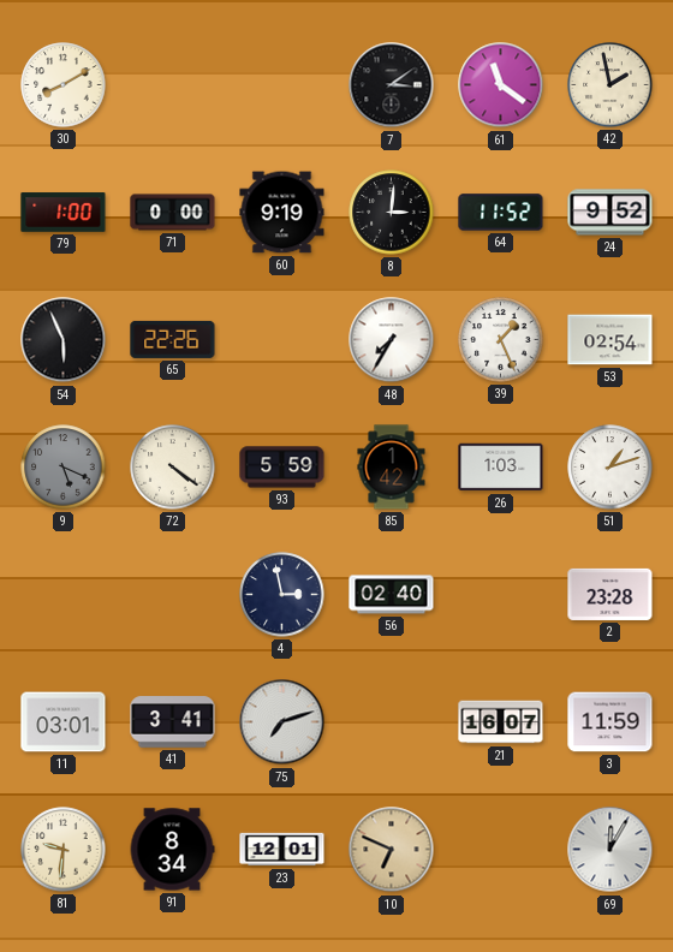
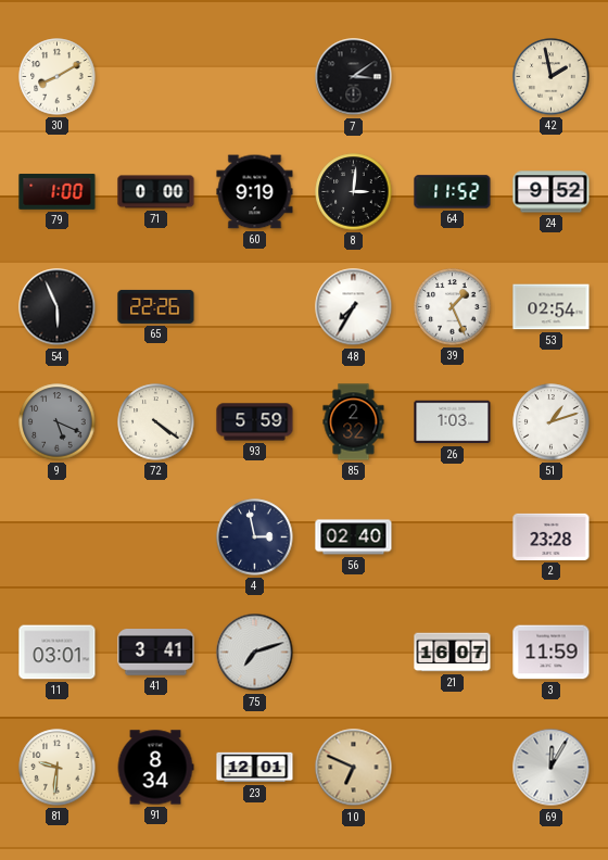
61: 11:21 -> none (501, 85)
85: 1:42 -> 2:32 (354, 422)
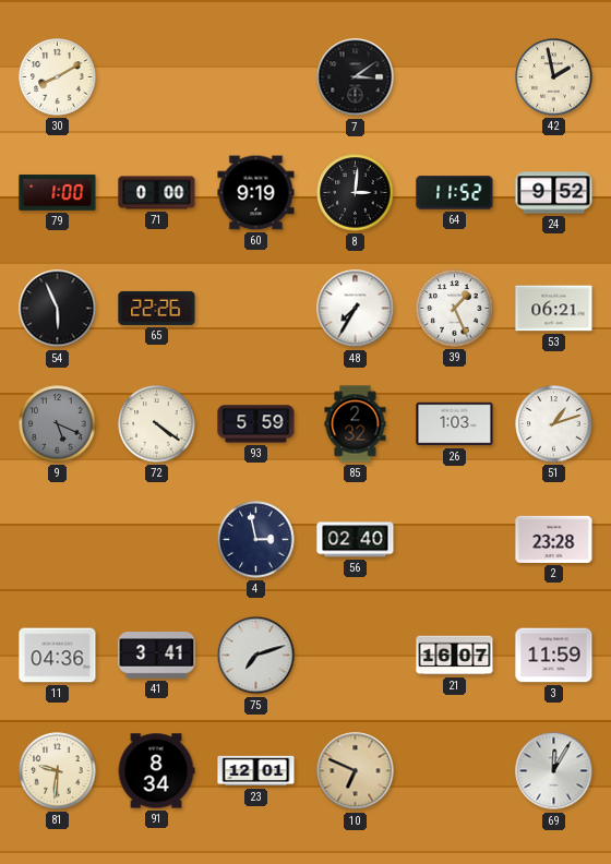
53: 02:54 -> 06:21 (554, 309)
11: 03:01 -> 04:36 (58, 656)
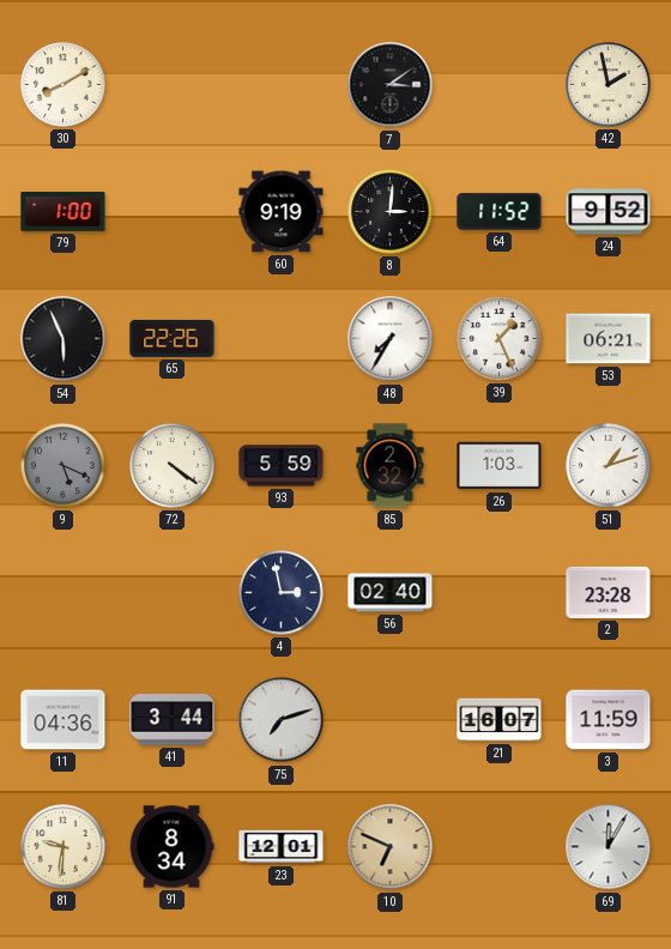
71: 0:00 -> none (157, 193)
41: 3:41 -> 3:44 (173, 720)
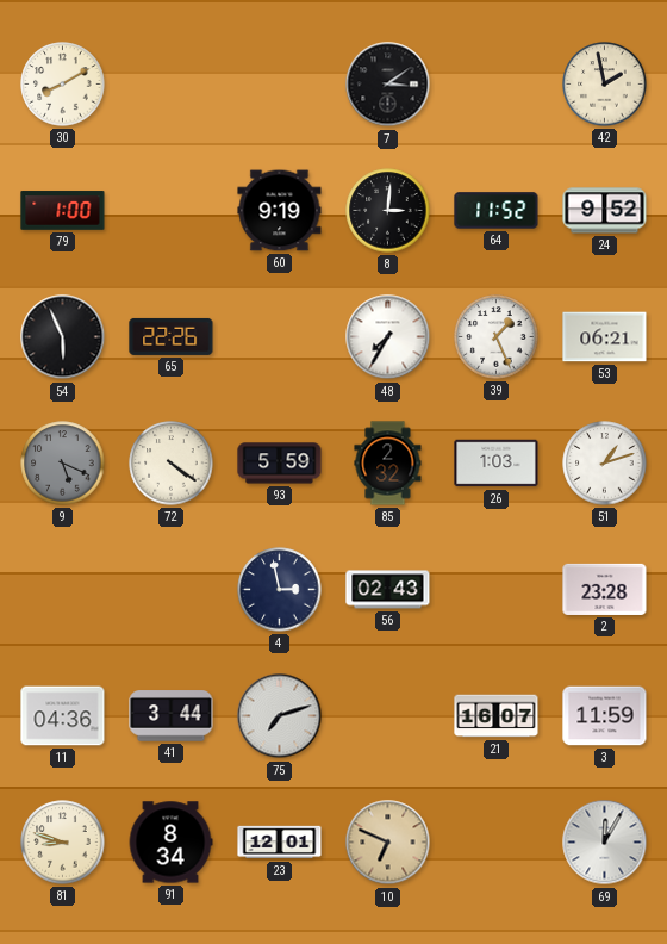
56: 02:40 -> 02:43 (388, 590)
81: 9:31 -> 8:48 (63, 843)
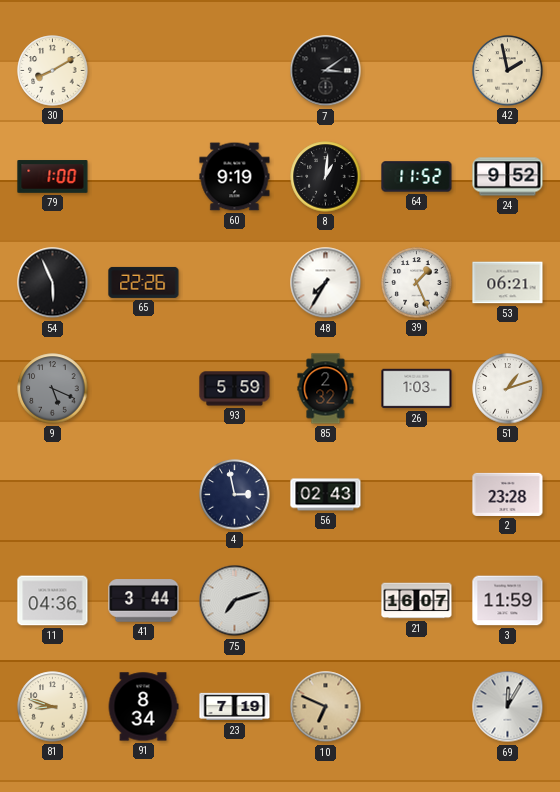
8: 3:01 -> 1:01 (326, 177)
72: 4:21 -> none (172, 464)
23: 12:01 -> 7:19 (235, 707)
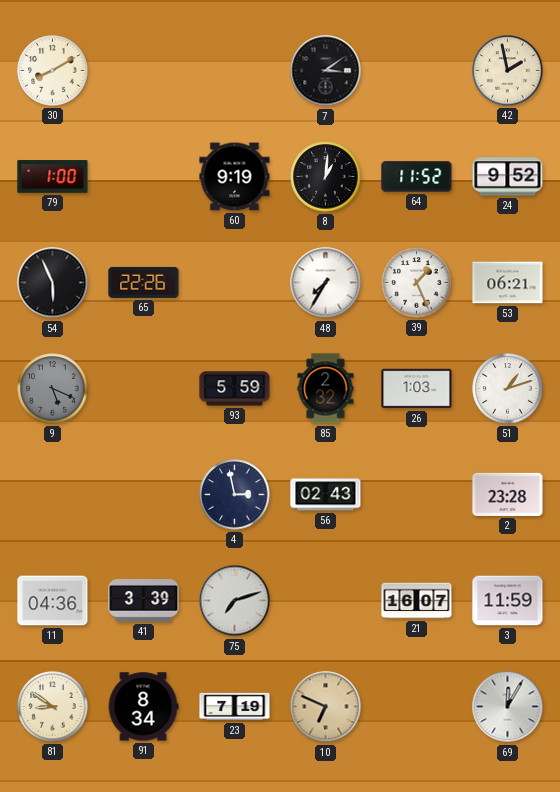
41: 3:44 -> 3:39 (144, 601)
81: 8:48 -> 8:51 (53, 707)
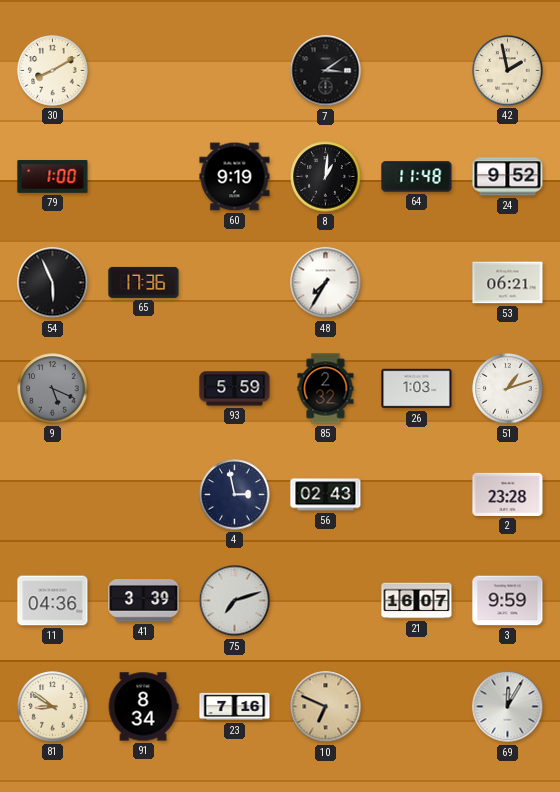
64: 11:52 -> 11:48 (417, 177)
65: 22:26 -> 17:36 (144, 282)
39: 1:26 -> none (417, 283)
3: 11:59 -> 9:59 (508, 601)
23: 7:19 -> 7:16 (235, 707)
